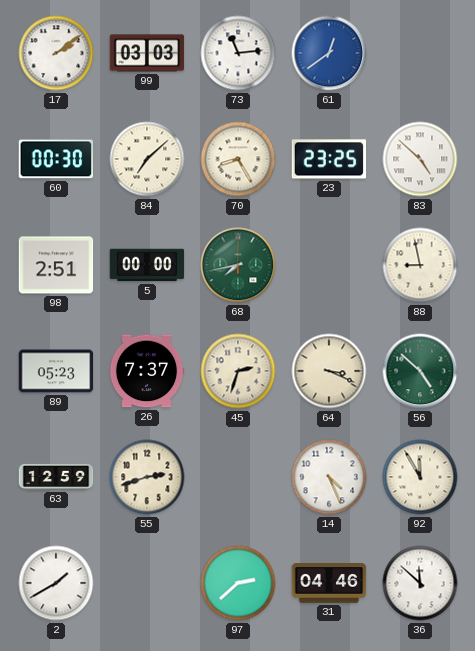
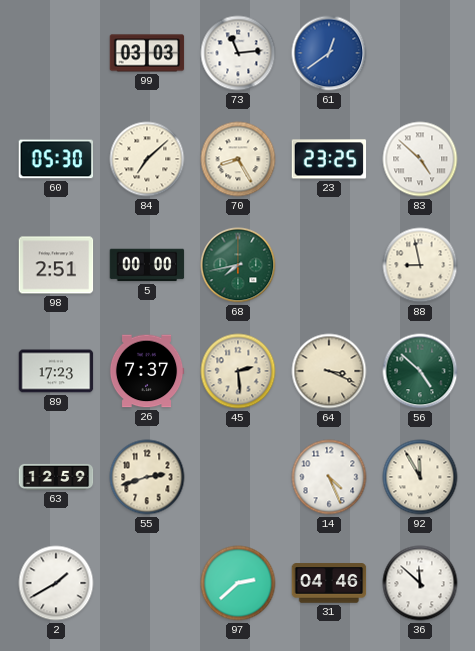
17: 2:09 -> none (56, 53)
60: 00:30 -> 05:30 (56, 159)
89: 05:23 -> 17:23 (56, 371)
45: 2:33 -> 2:29 (238, 371)
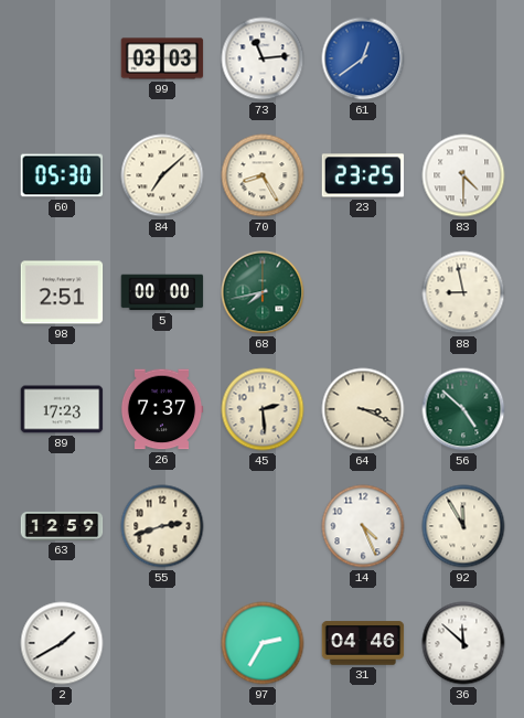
83: 4:52 -> 4:30 (463, 175)
97: 2:38 -> 2:35 (263, 643)
